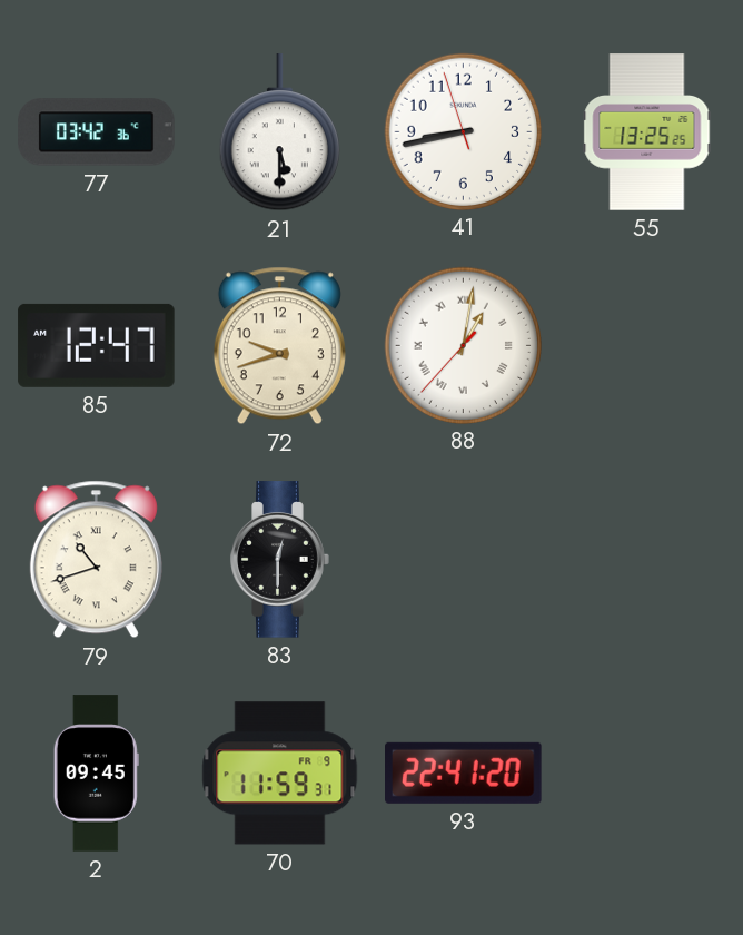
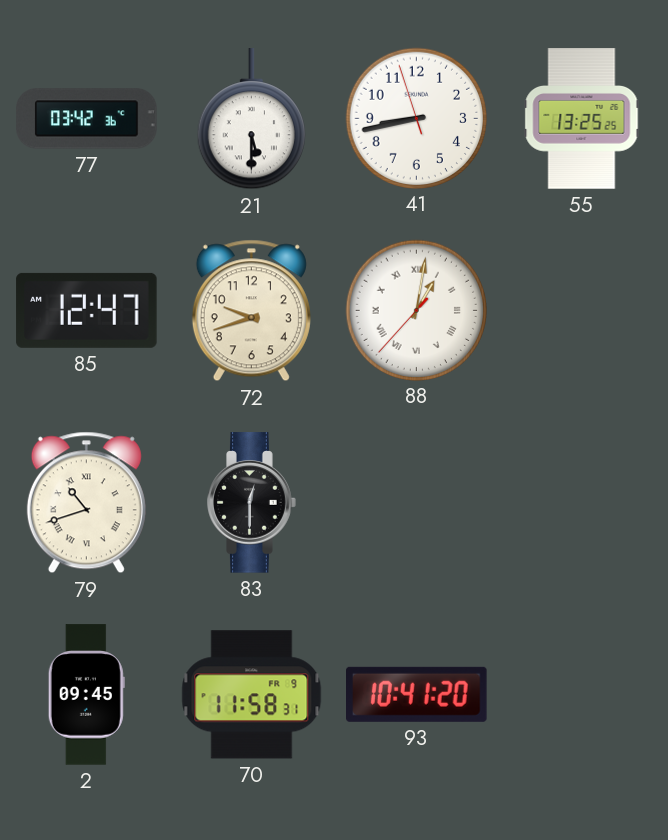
70: 11:59 -> 11:58 (252, 695)
93: 22:41 -> 10:41 (417, 694)
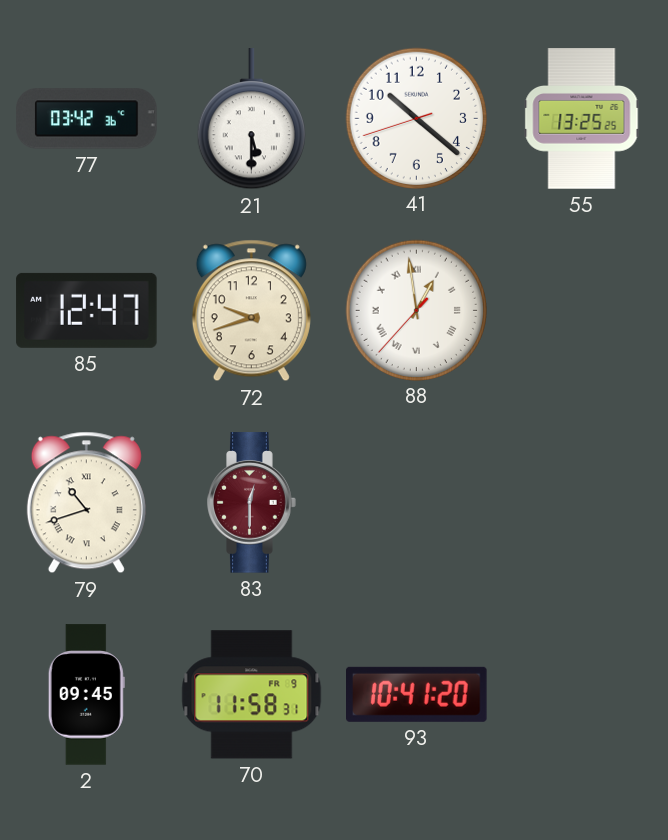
41: 8:42 -> 10:21 (416, 118)
88: 1:01 -> 12:58 (416, 310)
83 dial: black -> burgundy (252, 503)
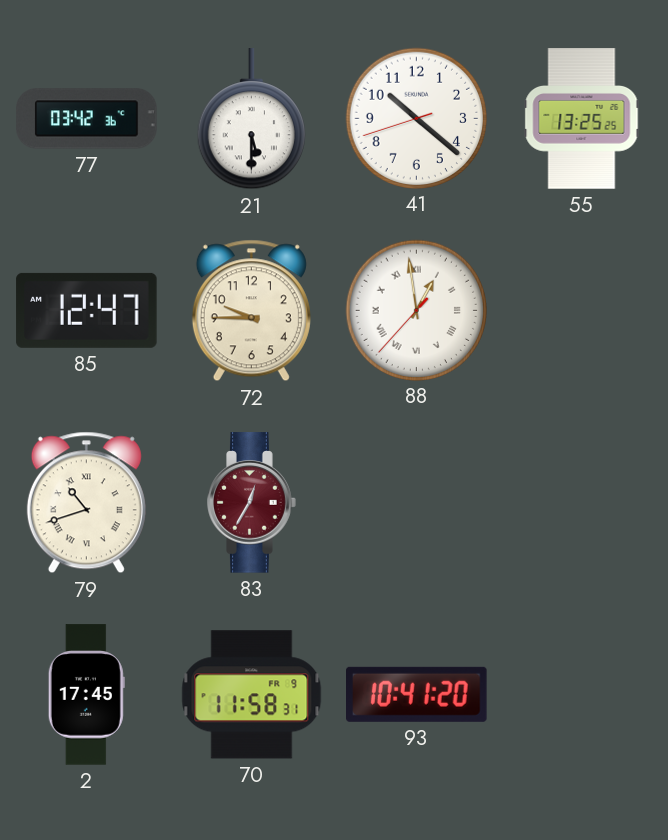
72: 9:42 -> 9:45 (251, 311)
83: 12:30 -> 12:35 (252, 503)
2: 09:45 -> 17:45 (86, 695)
